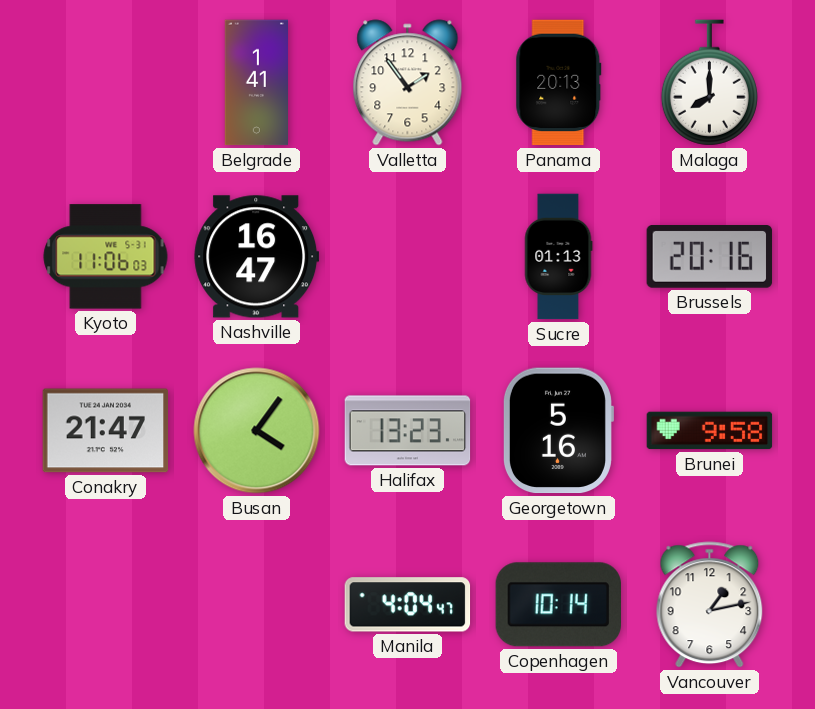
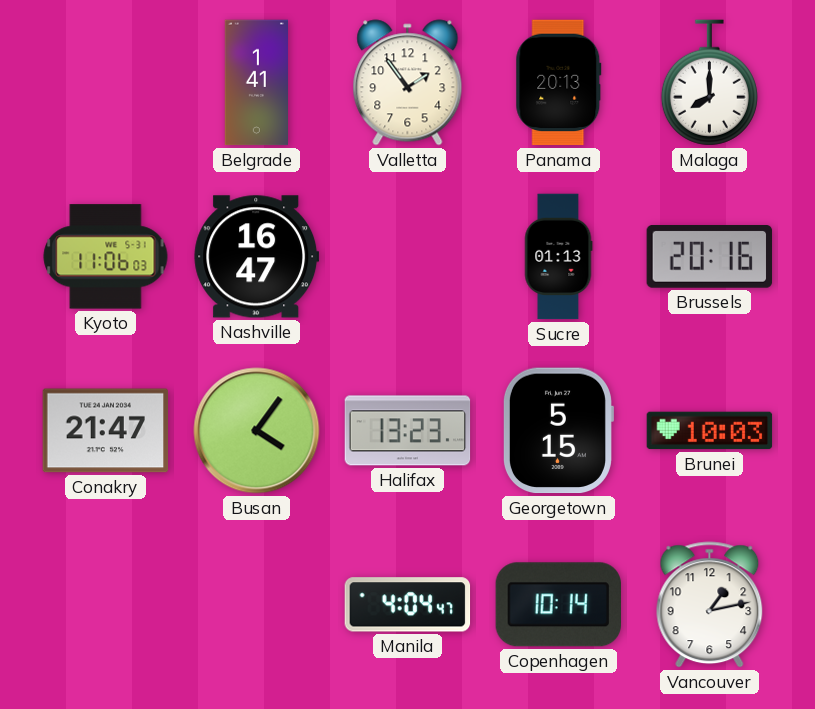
Georgetown: 5:16 -> 5:15 (558, 431)
Brunei: 9:58 -> 10:03 (710, 431)
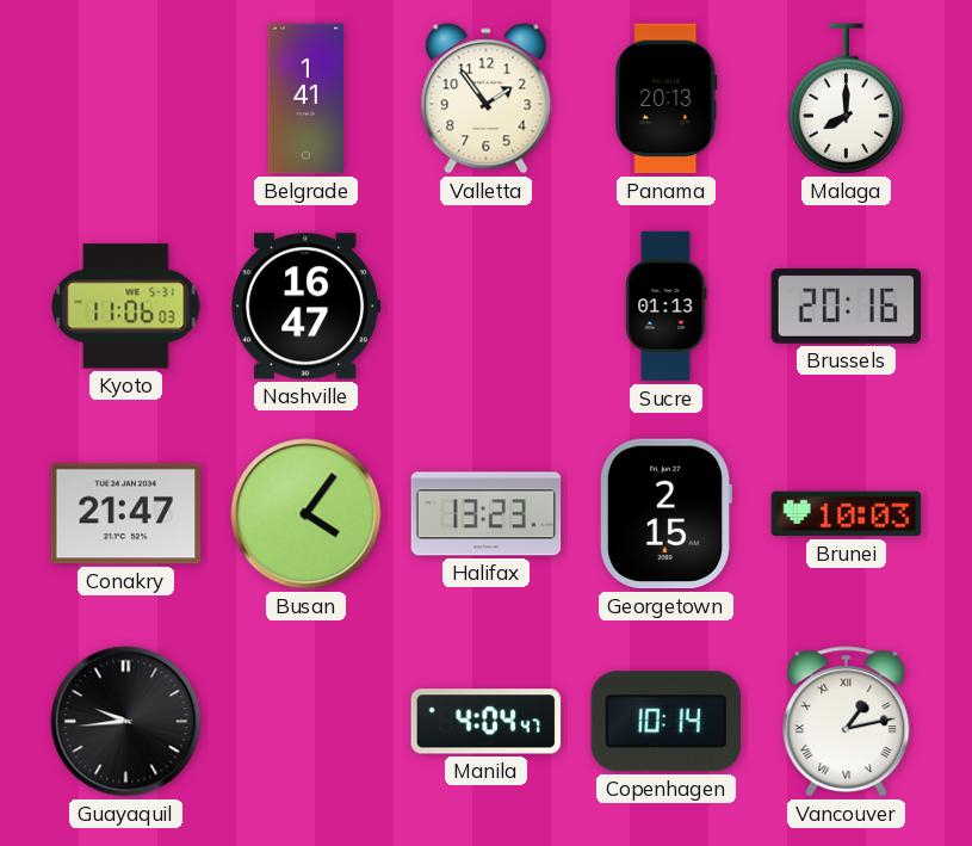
Georgetown: 5:15 -> 2:15 (665, 514)
Guayaquil: none -> 9:44 (126, 722)
Vancouver numerals: Arabic -> Roman (847, 722)
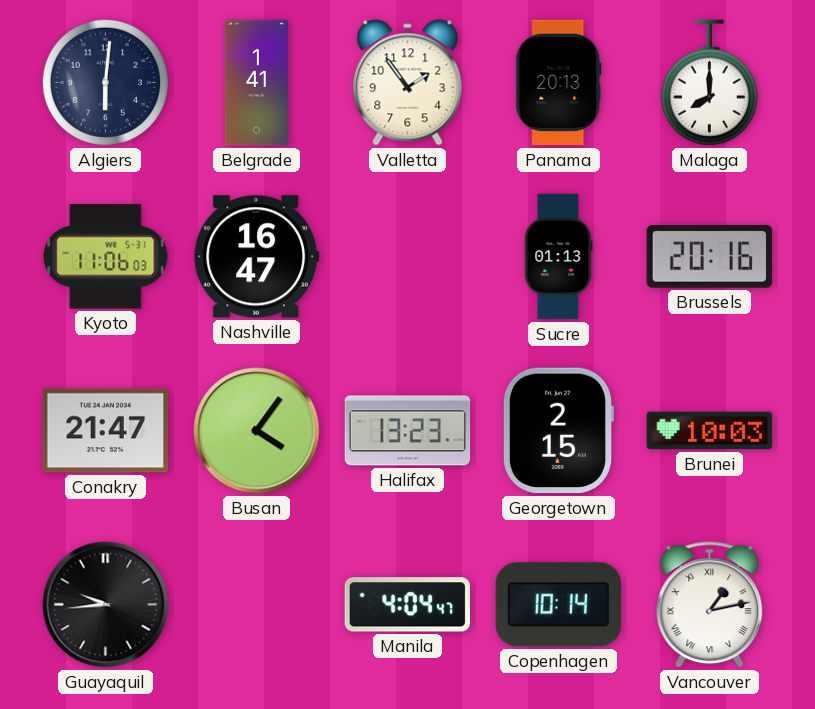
Algiers: none -> 6:01 (105, 82)
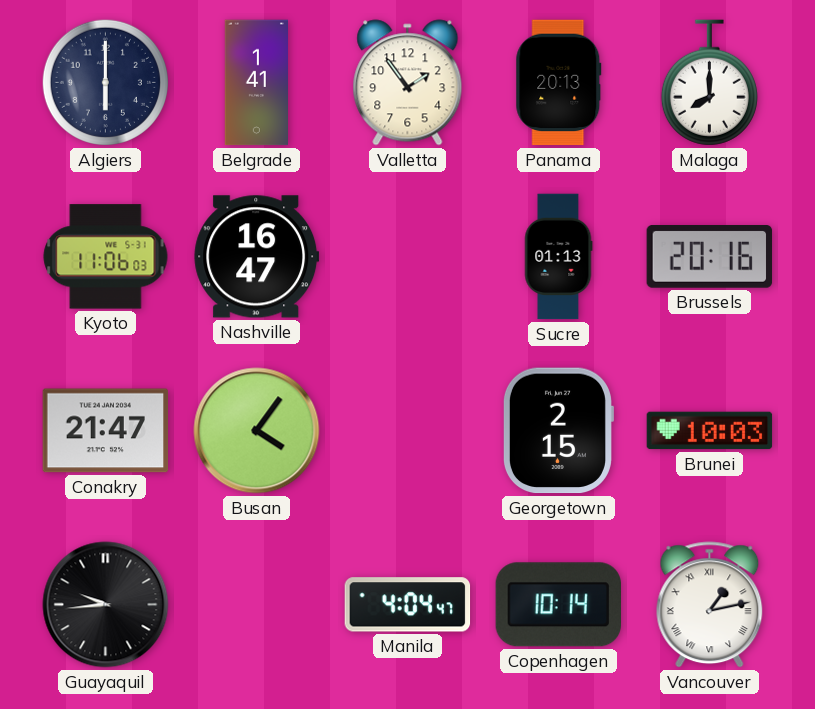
Algiers: 6:01 -> 6:00 (105, 82)
Halifax: 13:23 -> none (408, 431)
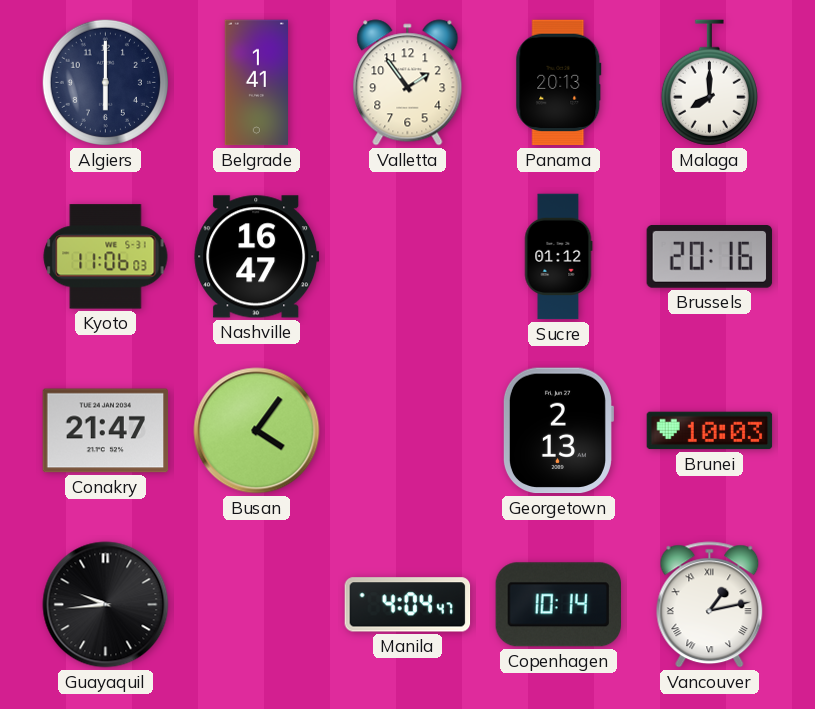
Sucre: 01:13 -> 01:12 (558, 257)
Georgetown: 2:15 -> 2:13 (558, 431)
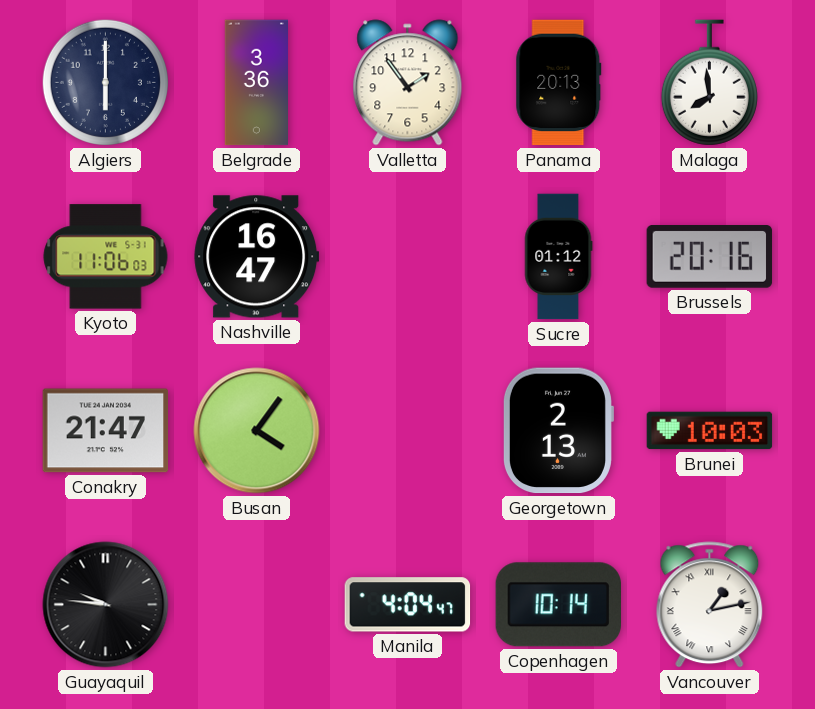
Belgrade: 1:41 -> 3:36 (256, 83)
Malaga: 8:00 -> 7:59 (709, 83)
Guayaquil: 9:44 -> 9:46 (106, 605)
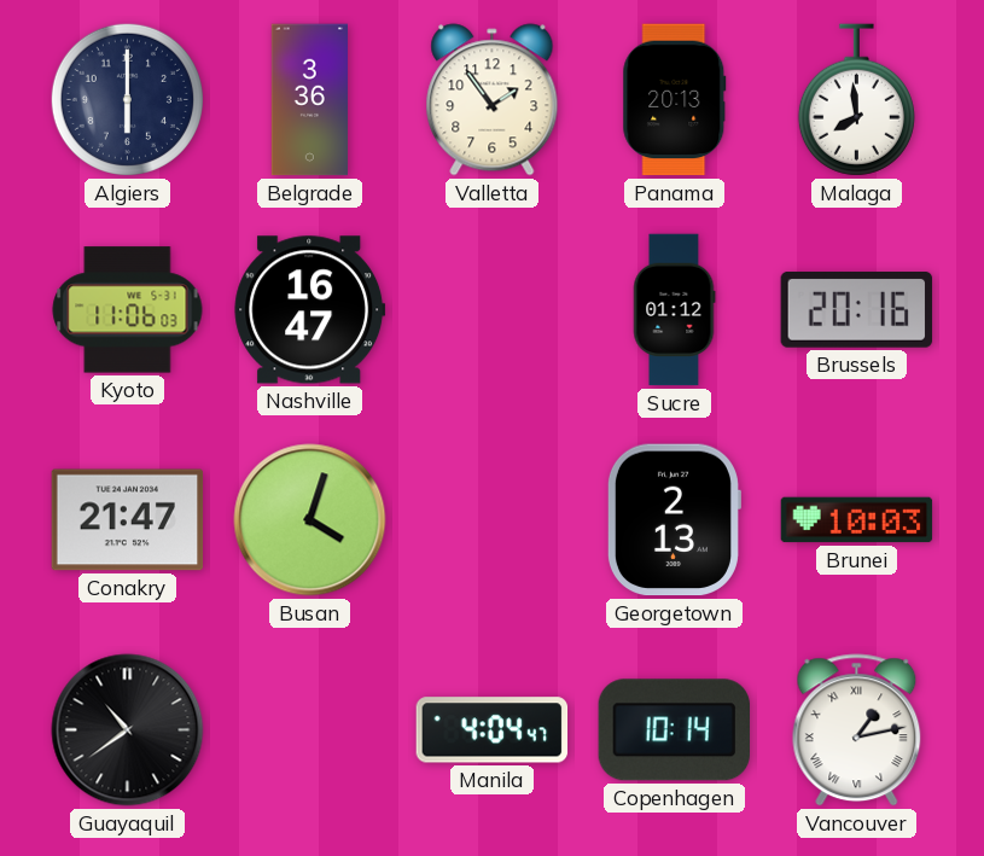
Busan: 4:06 -> 4:03 (310, 520)
Guayaquil: 9:46 -> 10:39 (128, 730)
